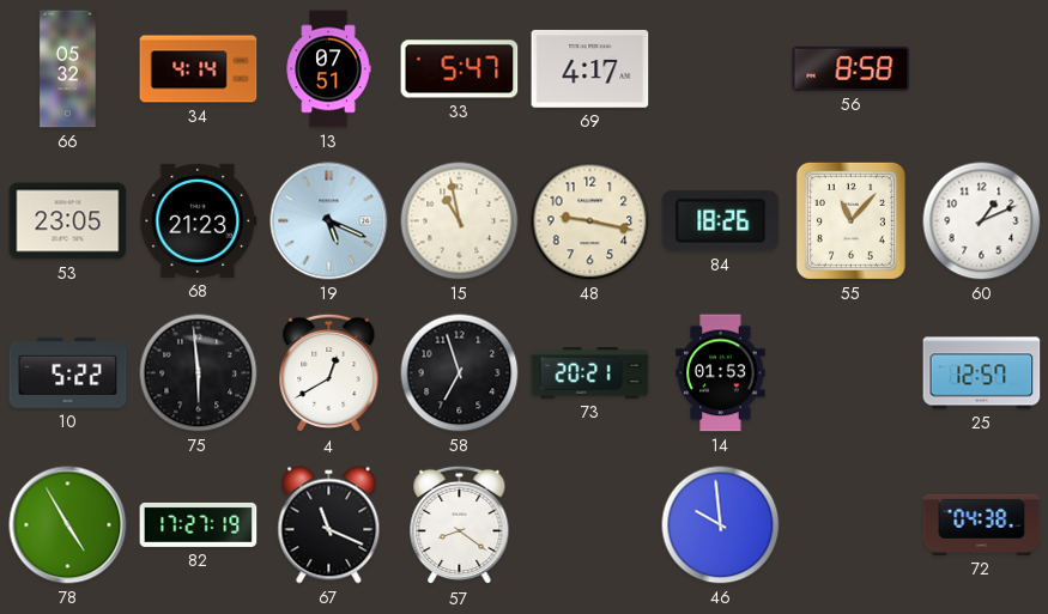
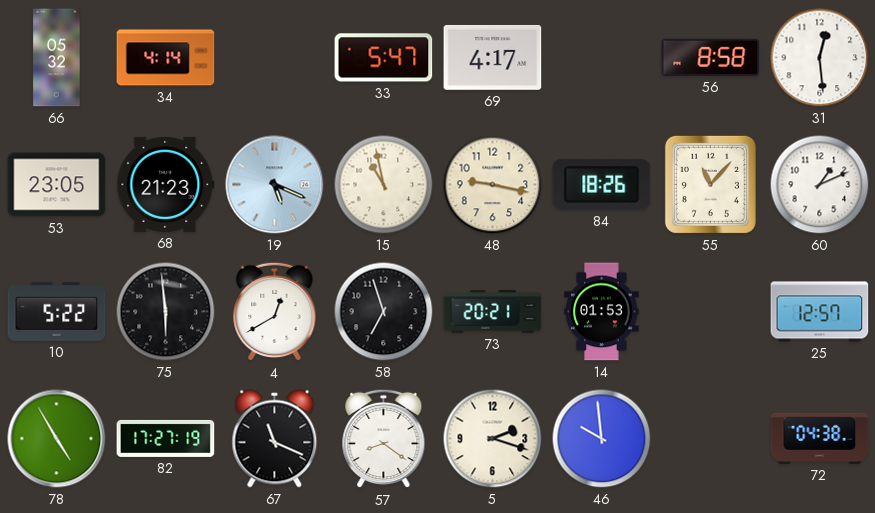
13: 07:51 -> none (328, 69)
31: none -> 12:29 (820, 58)
5: none -> 2:18 (493, 439)
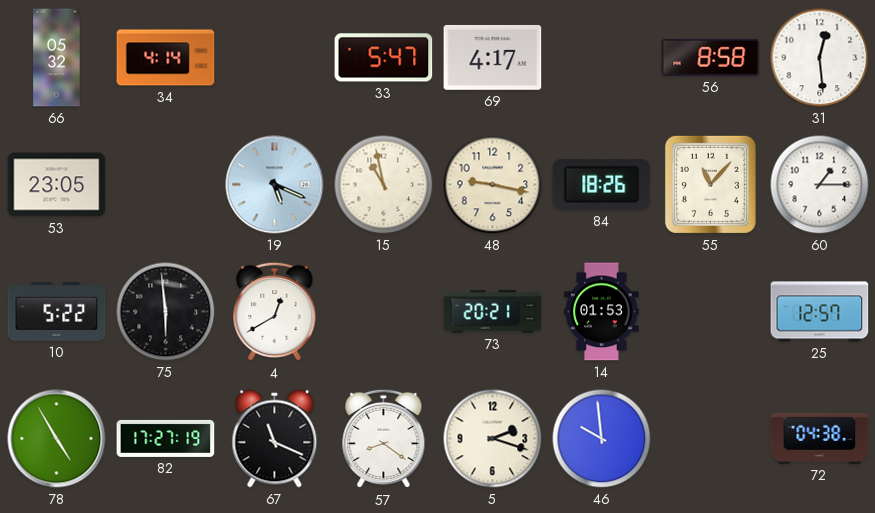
68: 21:23 -> none (166, 184)
60: 1:11 -> 1:15 (820, 185)
58: 6:57 -> none (384, 312)
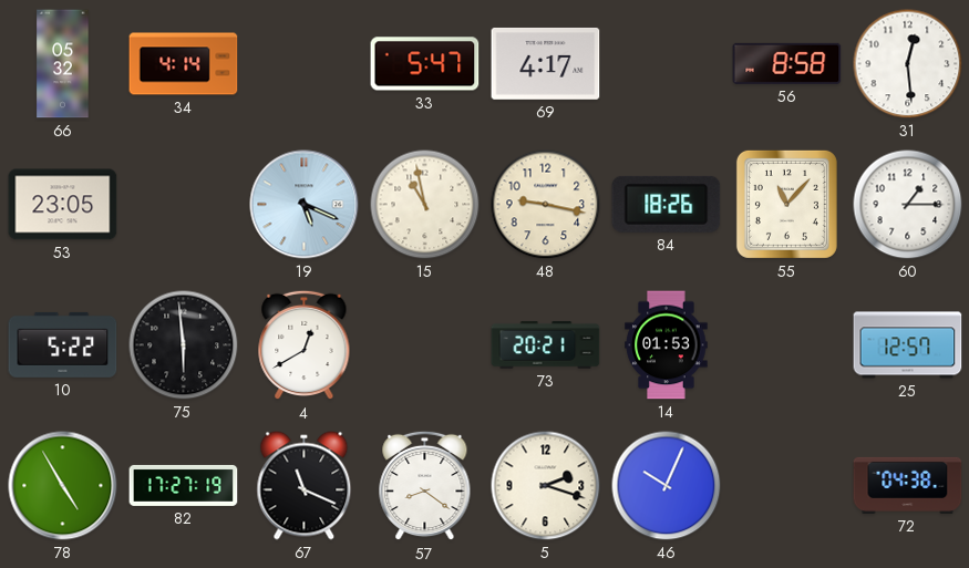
46: 9:59 -> 10:04 (667, 486)
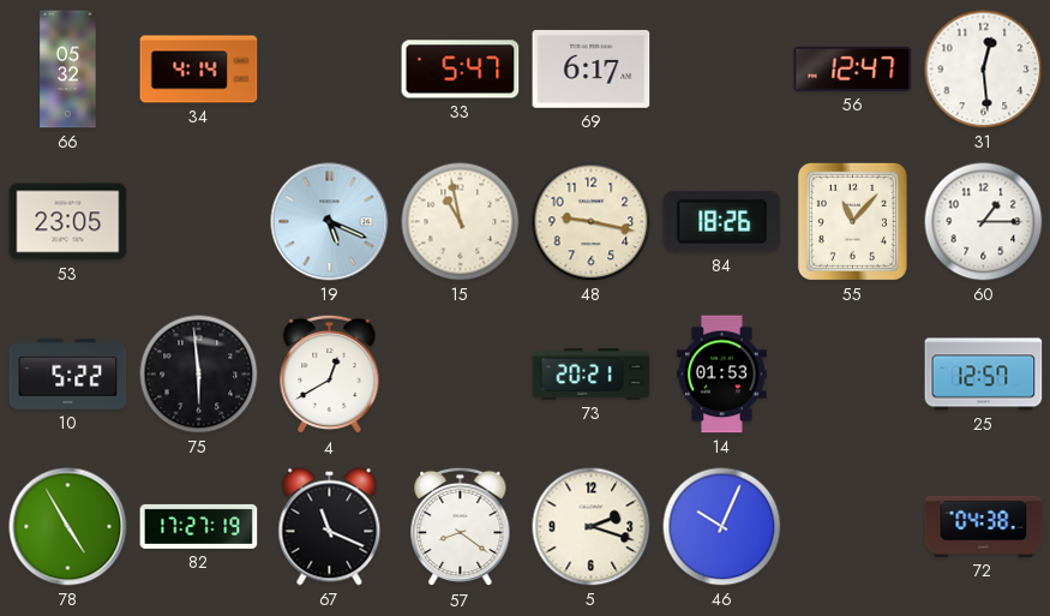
69: 4:17 -> 6:17 (592, 68)
56: 8:58 -> 12:47 (853, 68)
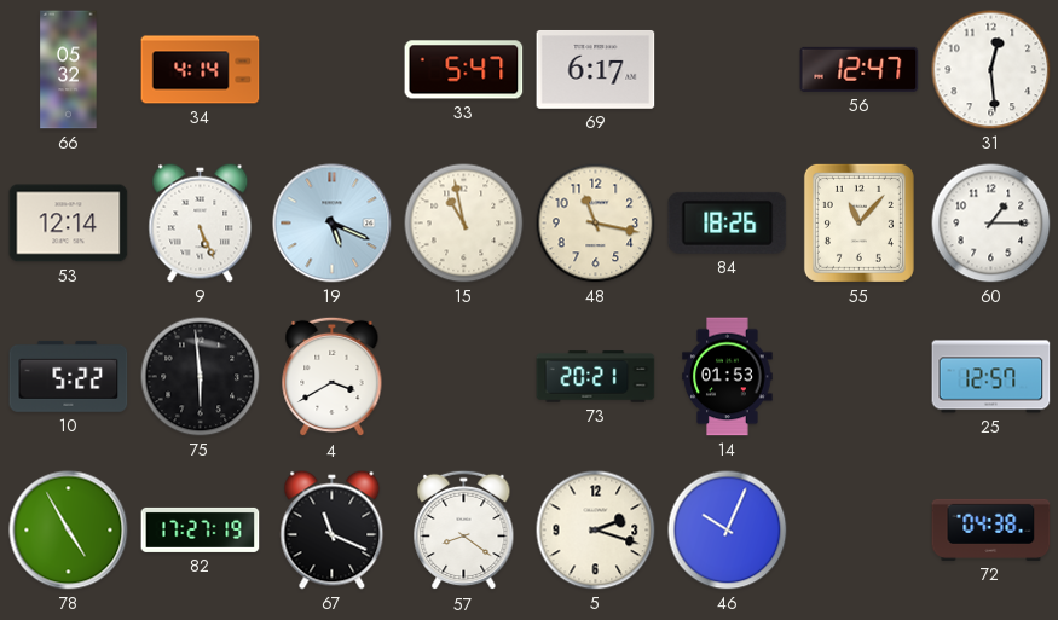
53: 23:05 -> 12:14 (69, 224)
9: none -> 5:26 (201, 224)
48: 9:17 -> 11:17 (596, 224)
4: 12:40 -> 3:40 (333, 377)
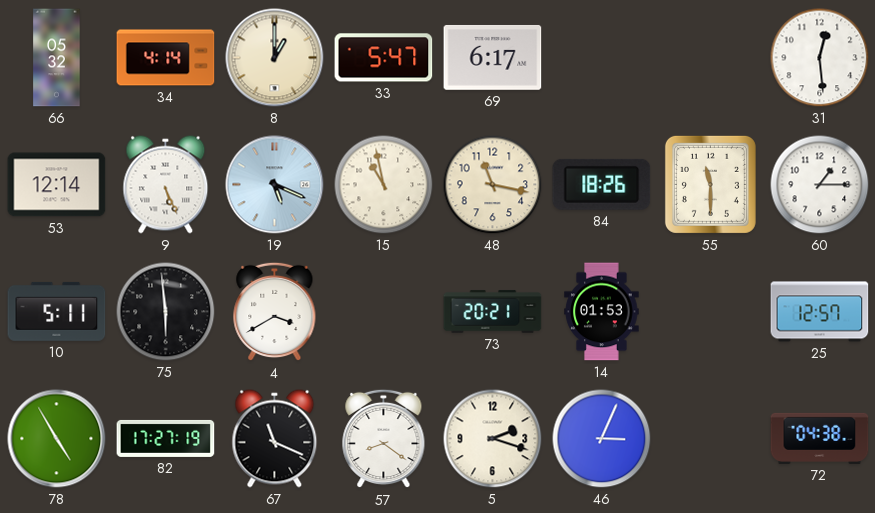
8: none -> 1:00 (275, 58)
56: 12:47 -> none (860, 69)
55: 11:07 -> 11:30 (710, 184)
10: 5:22 -> 5:11 (57, 311)
46: 10:04 -> 3:04 (602, 439)
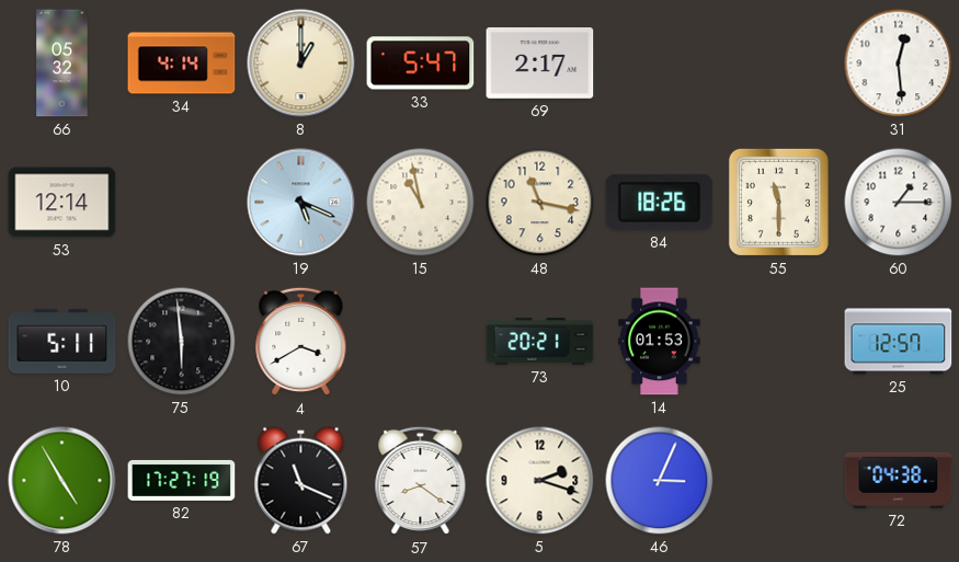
69: 6:17 -> 2:17 (540, 62)
9: 5:26 -> none (166, 185)
